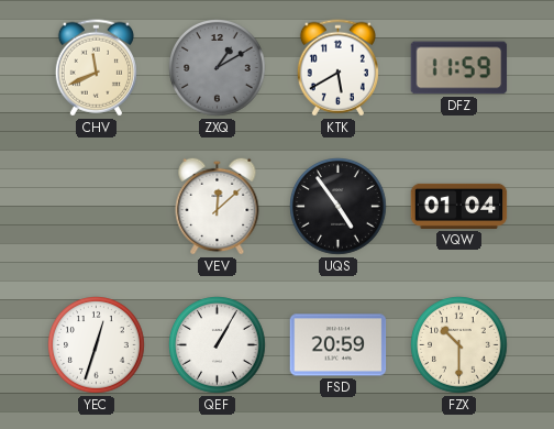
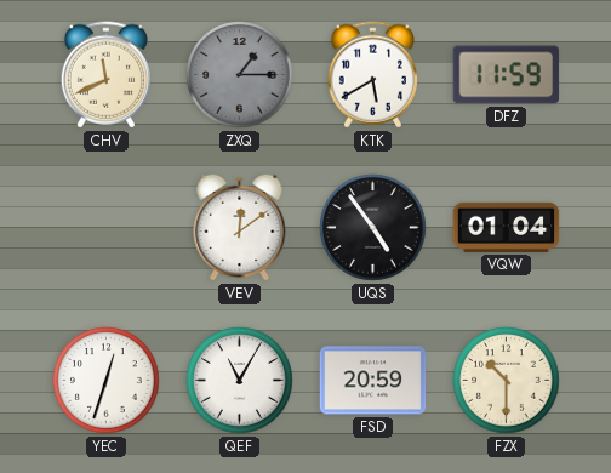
ZXQ: 1:10 -> 1:15 (240, 75)
VEV: 12:08 -> 12:09 (240, 227)
QEF: 1:05 -> 11:05 (240, 381)
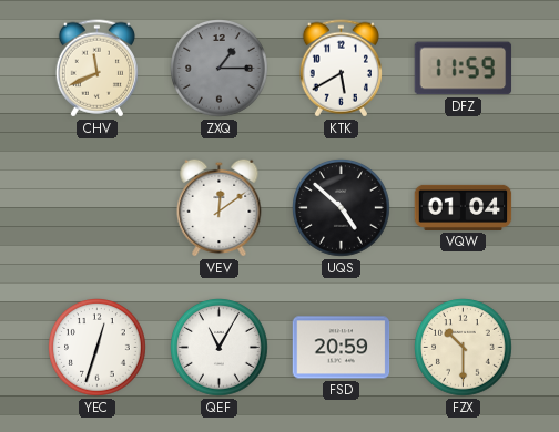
UQS: 4:54 -> 4:52 (342, 208)
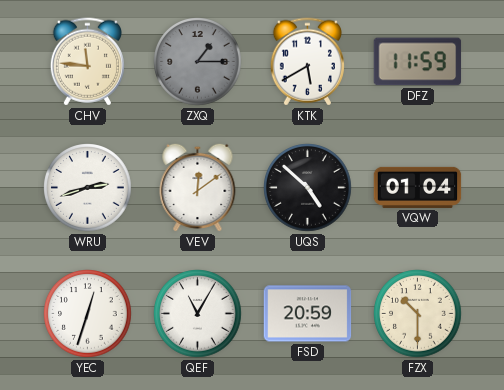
CHV: 11:41 -> 11:46 (87, 62)
WRU: none -> 2:42 (88, 188)
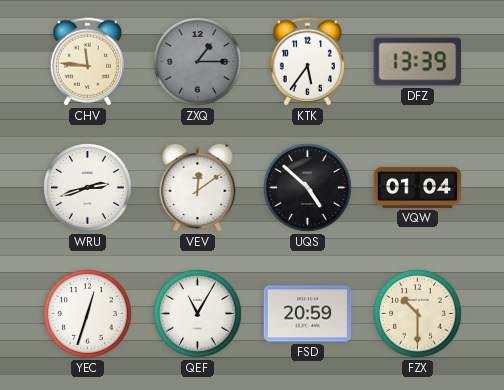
KTK: 5:40 -> 5:36 (307, 62)
DFZ: 11:59 -> 13:39 (418, 62)
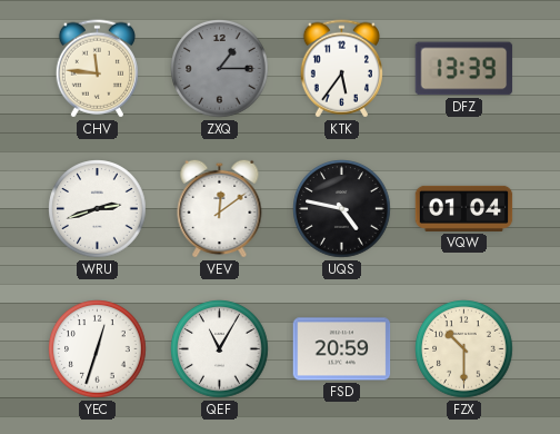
UQS: 4:52 -> 4:47 (342, 209)
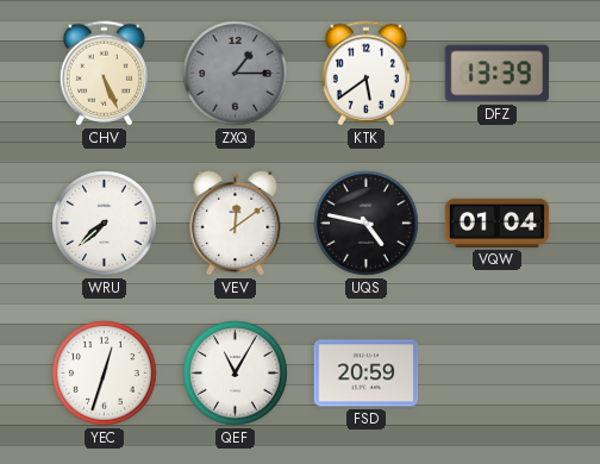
CHV: 11:46 -> 5:26 (104, 74)
KTK: 5:36 -> 5:39 (365, 74)
WRU: 2:42 -> 7:38 (105, 224)
FZX: 10:30 -> none (464, 349)
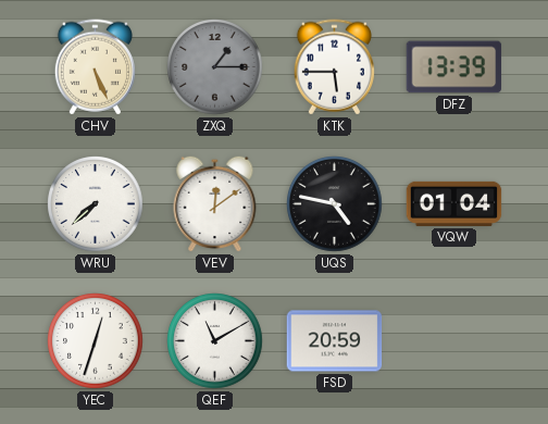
KTK: 5:39 -> 5:45 (334, 67)
QEF: 11:05 -> 11:10 (215, 341)
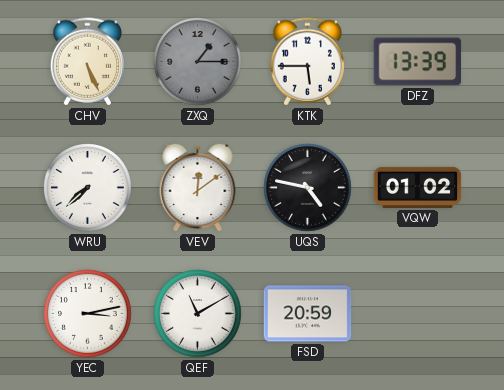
VQW: 01:04 -> 01:02 (418, 187)
YEC: 12:33 -> 3:13 (88, 314)
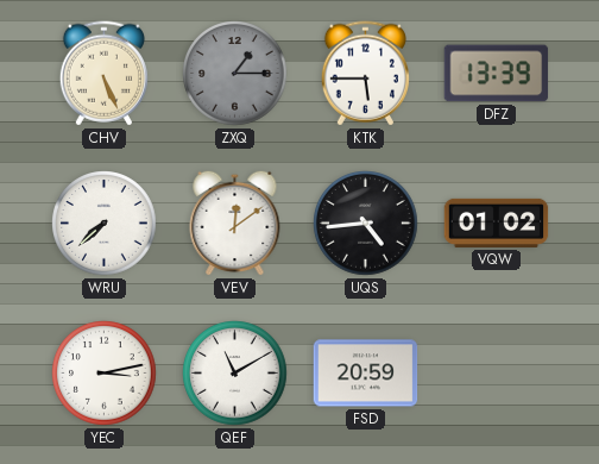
UQS: 4:47 -> 4:44 (366, 224)
